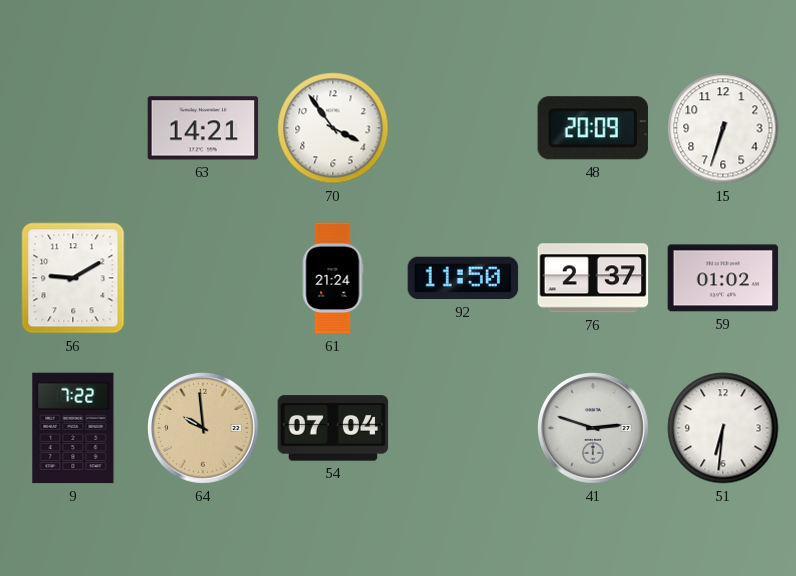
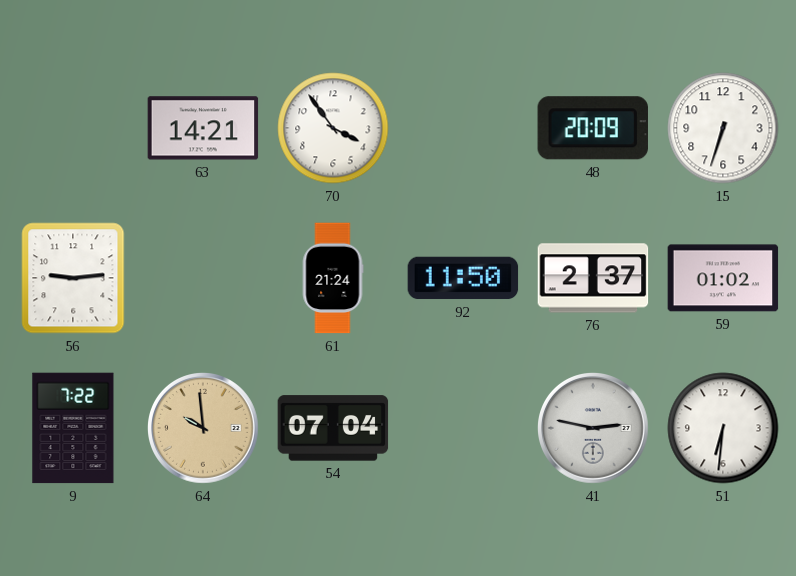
56: 9:10 -> 9:14 (73, 278)
41: 2:48 -> 2:47 (594, 429)
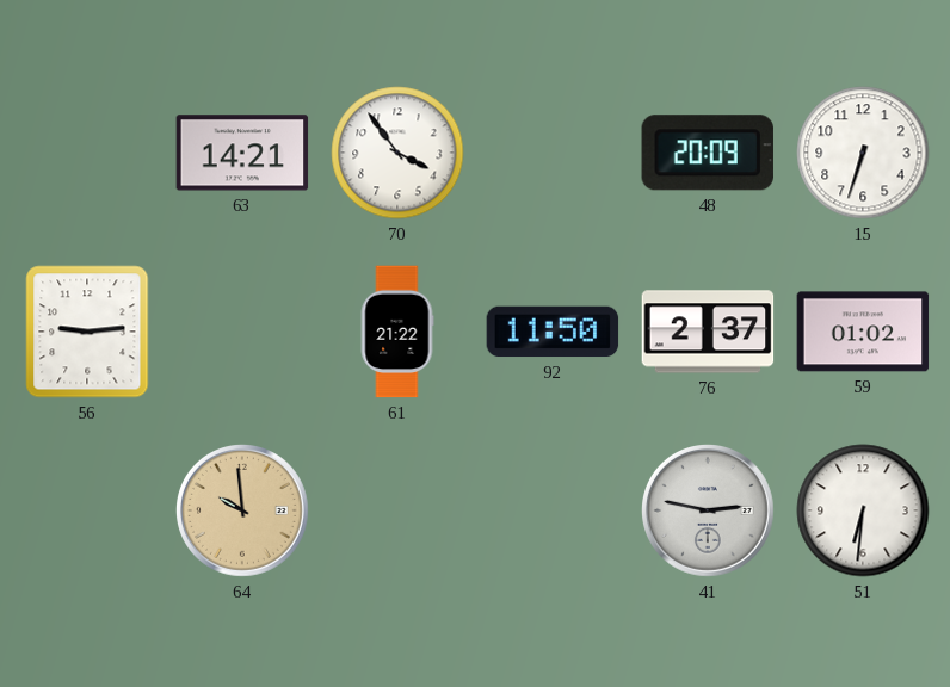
61: 21:24 -> 21:22 (397, 332)
9: 7:22 -> none (73, 428)
54: 07:04 -> none (333, 428)
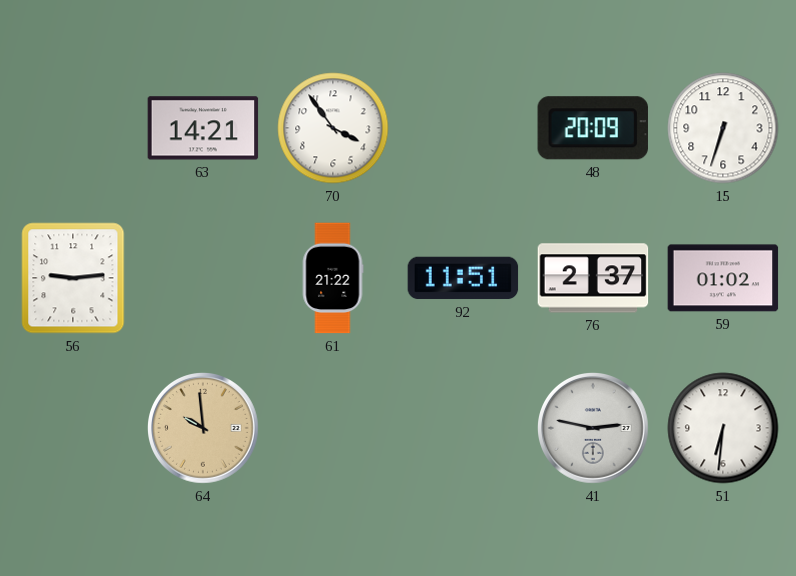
92: 11:50 -> 11:51 (463, 278)
